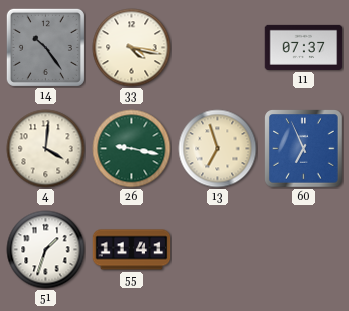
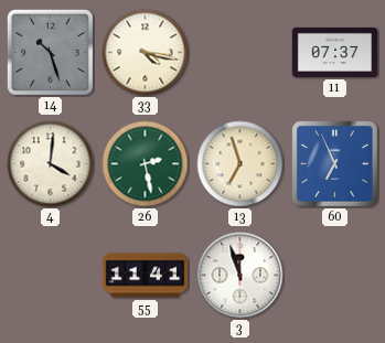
14: 10:24 -> 10:27 (50, 52)
26: 9:17 -> 2:28 (146, 164)
51: 1:33 -> none (46, 250)
3: none -> 11:57 (240, 276)
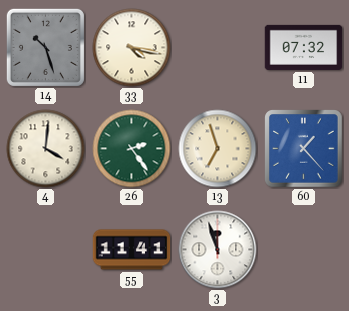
11: 07:37 -> 07:32 (304, 47)
26: 2:28 -> 2:24 (132, 149)
60: 6:56 -> 1:23 (304, 149)
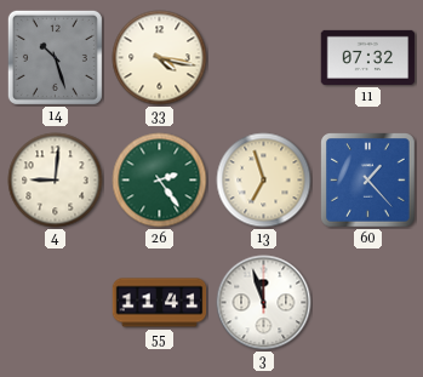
4: 4:01 -> 9:01 (56, 181)
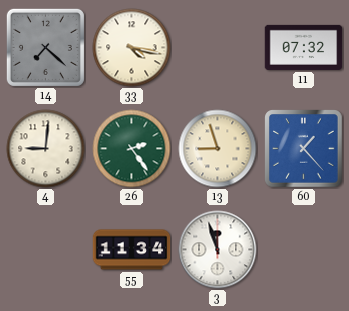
14: 10:27 -> 7:22 (45, 47)
13: 6:57 -> 8:57 (218, 149)
55: 11:41 -> 11:34 (132, 250)
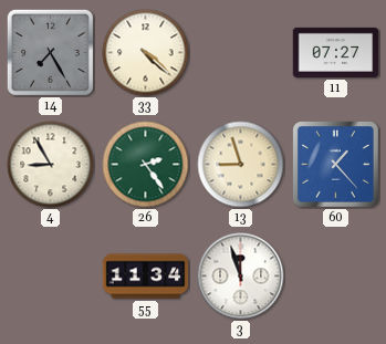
14: 7:22 -> 7:25 (50, 52)
33: 4:17 -> 4:22 (146, 53)
11: 07:32 -> 07:27 (336, 52)
4: 9:01 -> 8:55 (51, 165)
